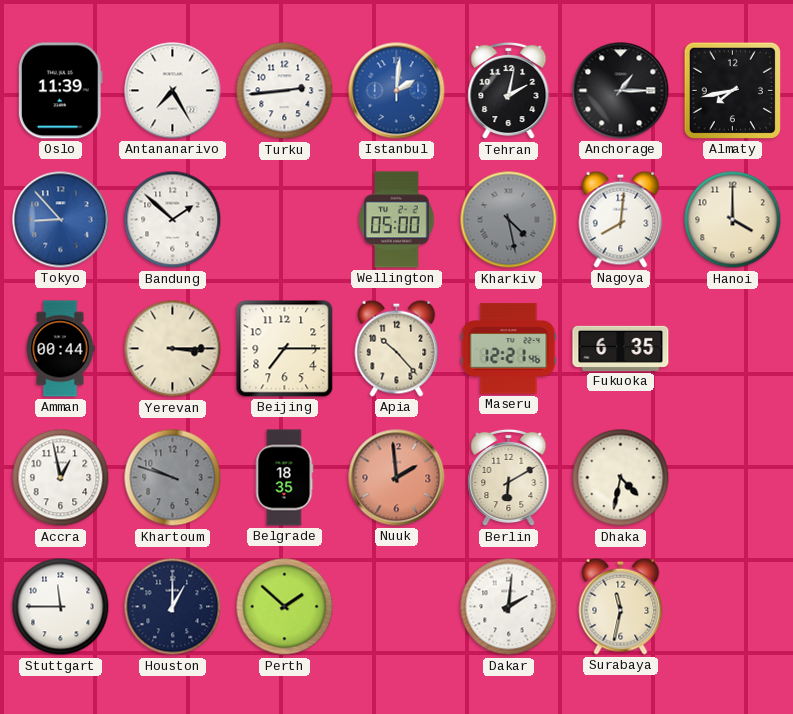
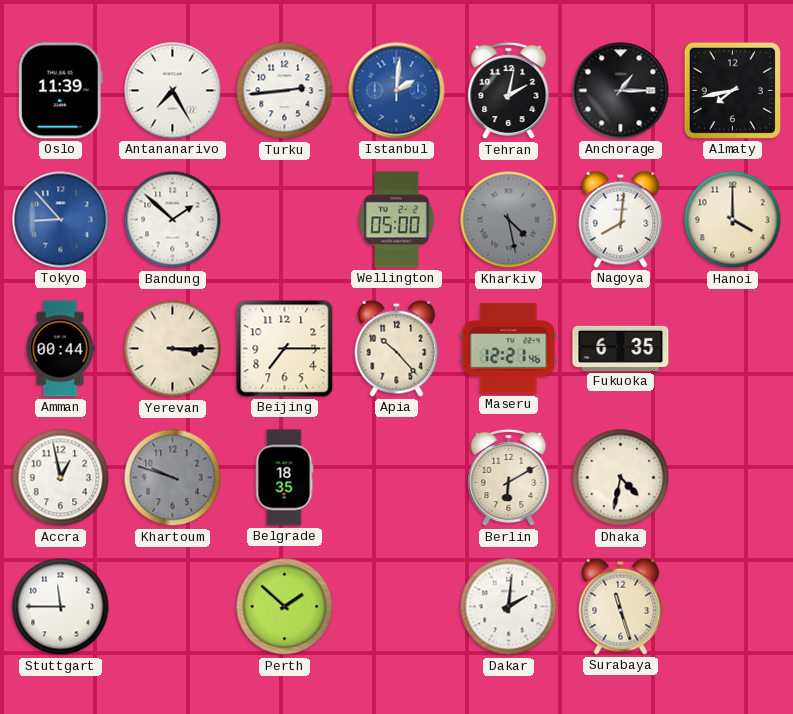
Nuuk: 1:59 -> none (397, 478)
Houston: 1:00 -> none (173, 607)
Surabaya: 11:32 -> 11:27 (621, 606)
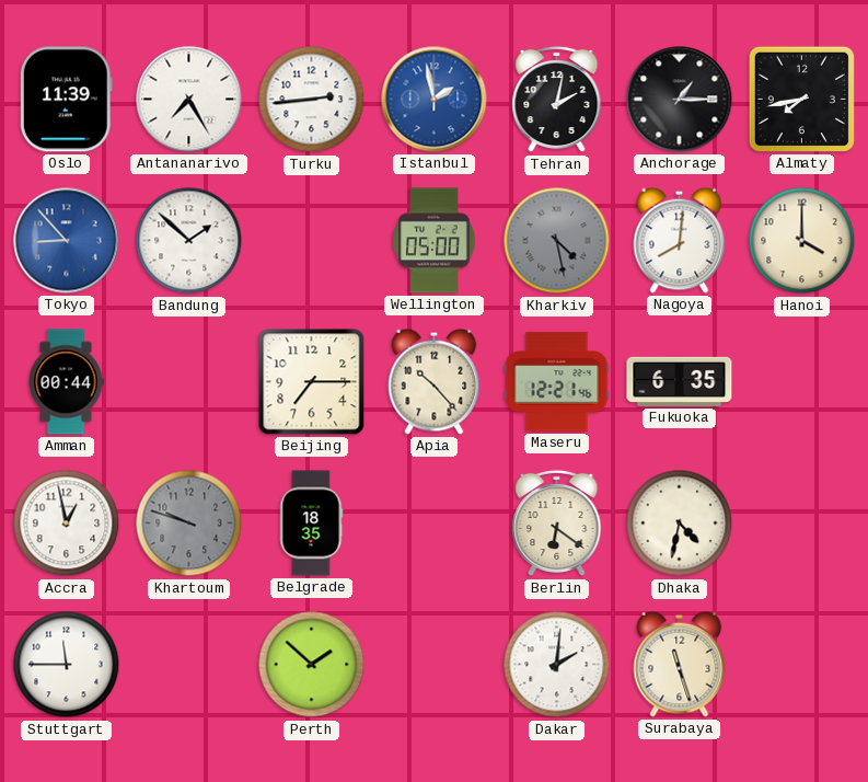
Istanbul: 2:01 -> 1:58 (435, 100)
Yerevan: 3:15 -> none (173, 349)
Berlin: 6:10 -> 6:21 (557, 524)
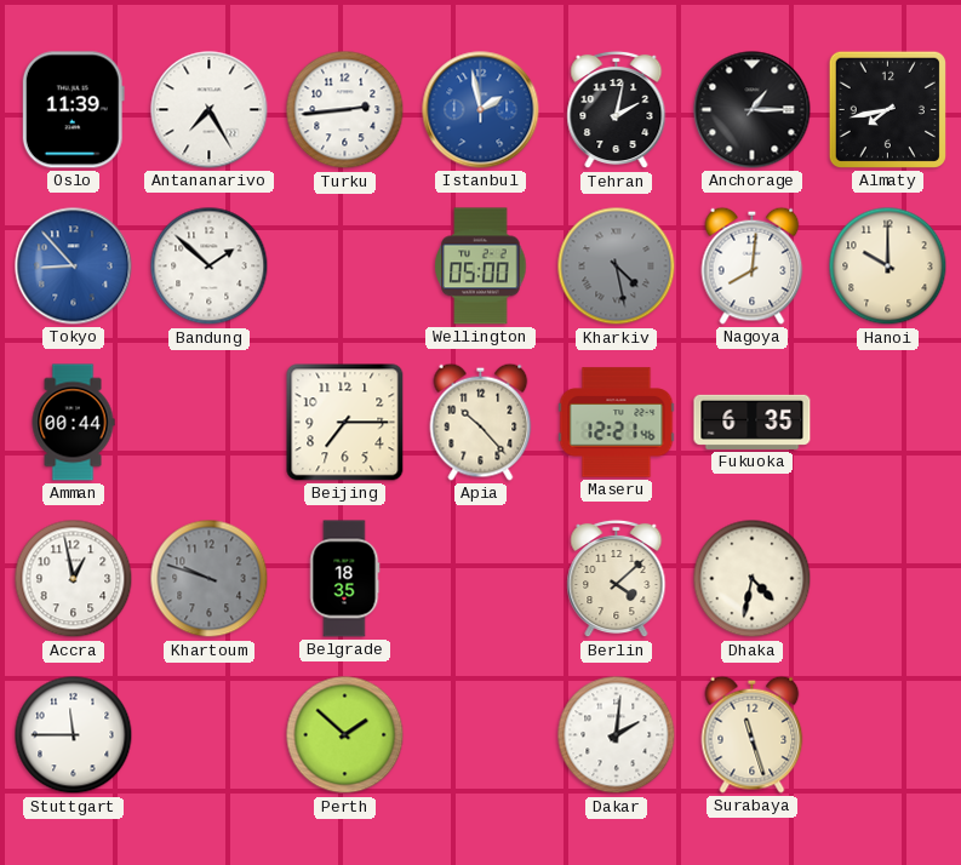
Hanoi: 4:00 -> 10:00 (888, 267)
Berlin: 6:21 -> 4:08 (617, 579)
